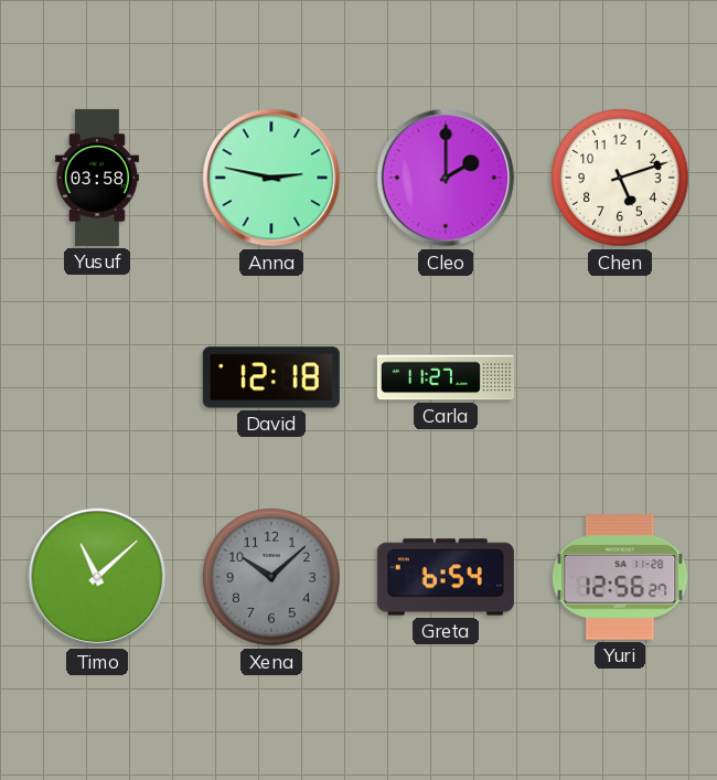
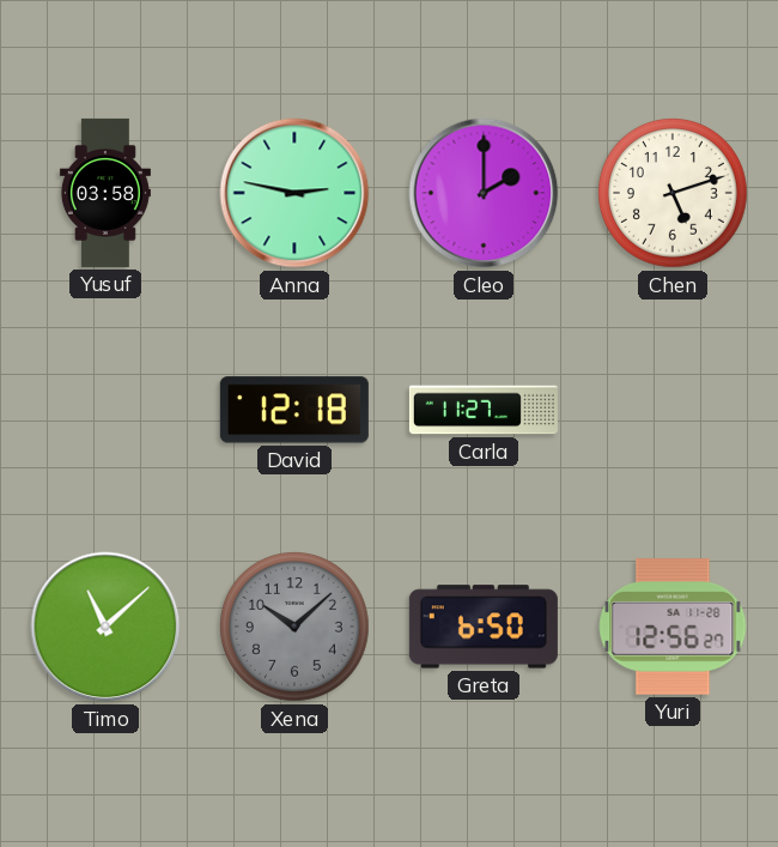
Greta: 6:54 -> 6:50 (484, 627)
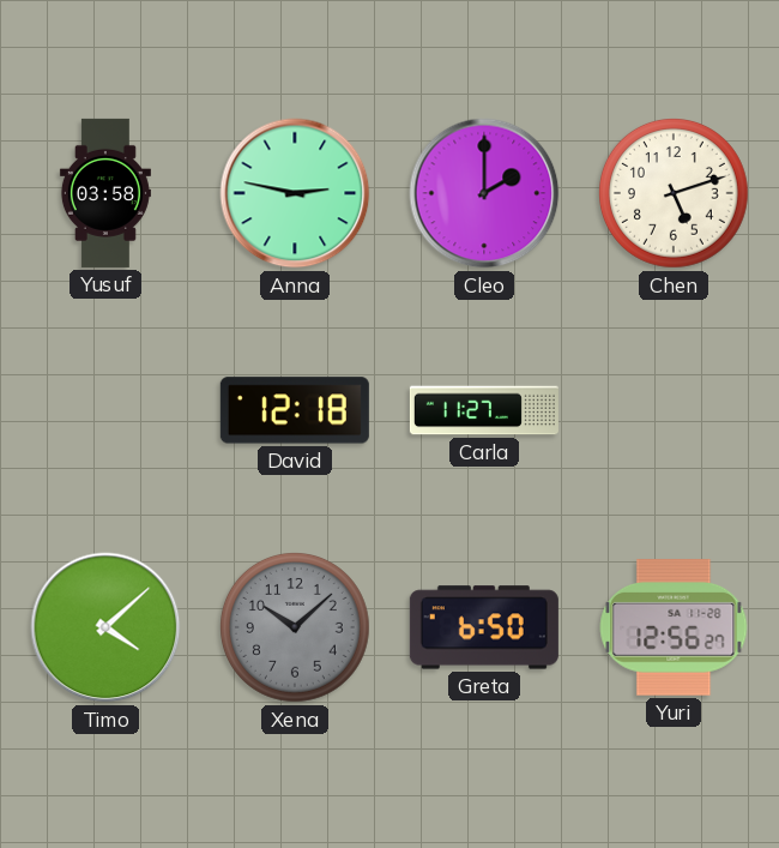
Timo: 11:08 -> 4:08 (105, 627)
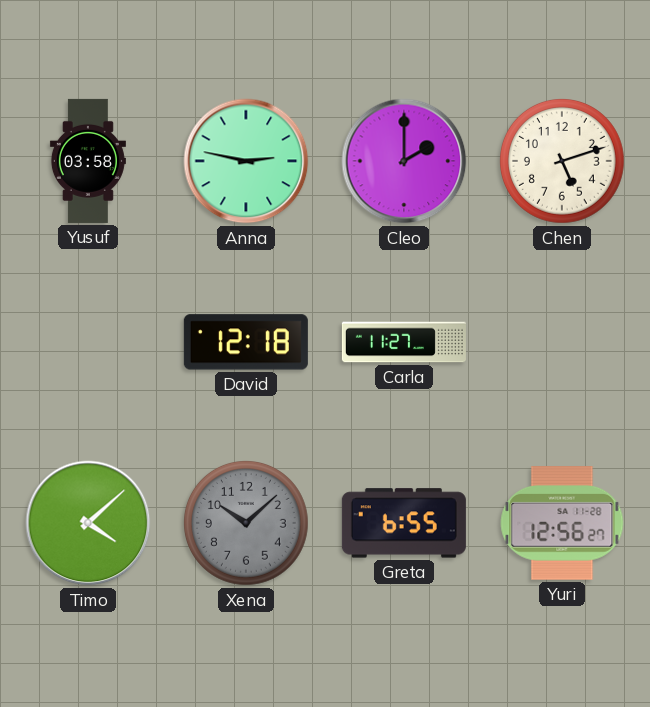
Greta: 6:50 -> 6:55 (404, 523)
